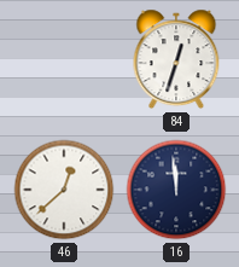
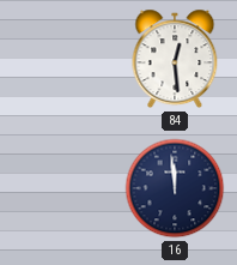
84: 12:33 -> 12:29 (175, 59)
46: 12:38 -> none (64, 190)
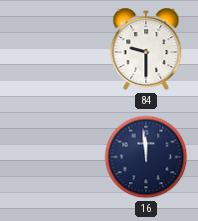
84: 12:29 -> 9:30 (146, 49)
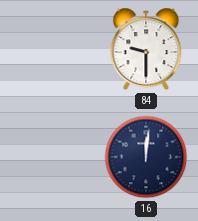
16: 11:59 -> 12:01 (146, 157)
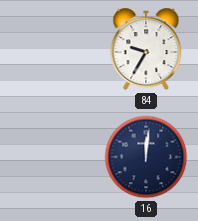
84: 9:30 -> 9:35 (146, 49)
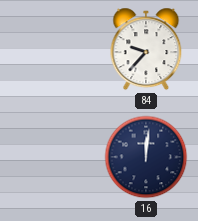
84: 9:35 -> 9:37 (146, 49)
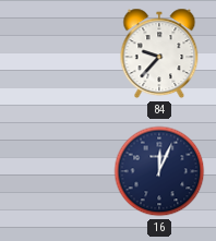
16: 12:01 -> 12:04 (159, 171)
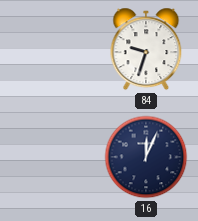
84: 9:37 -> 9:33 (146, 49)
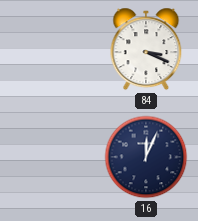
84: 9:33 -> 3:19 (146, 49)
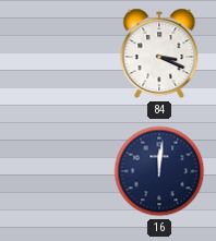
16: 12:04 -> 12:01 (159, 171)
